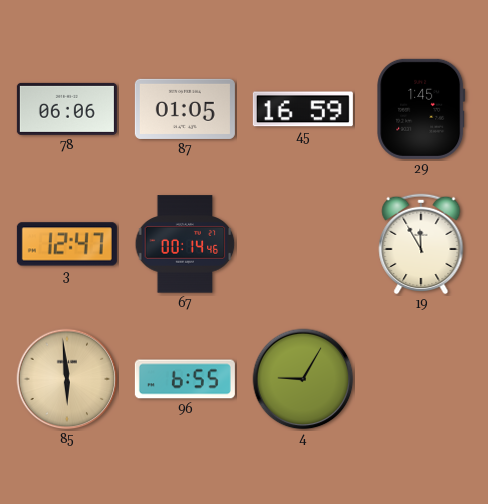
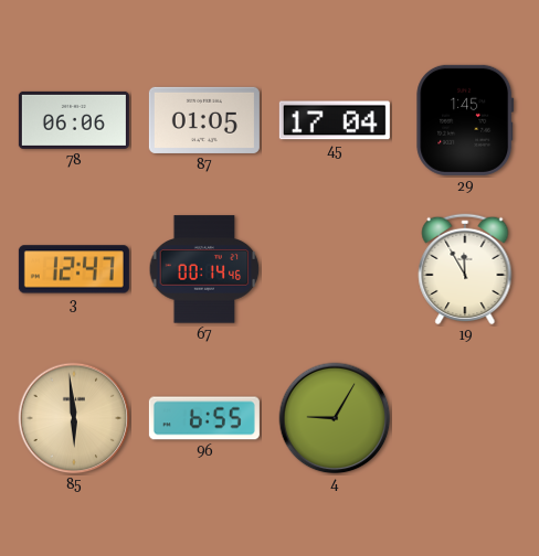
45: 16:59 -> 17:04 (335, 120)
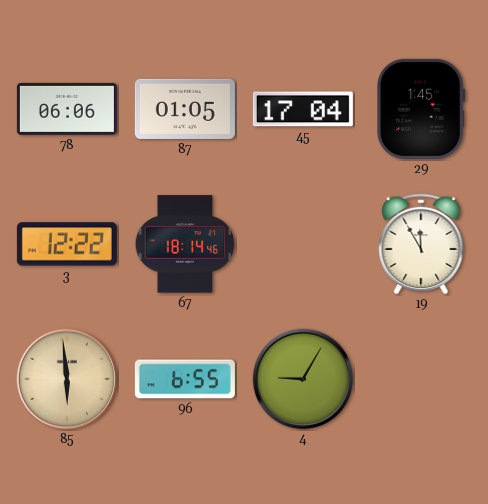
3: 12:47 -> 12:22 (67, 244)
67: 00:14 -> 18:14 (185, 244)
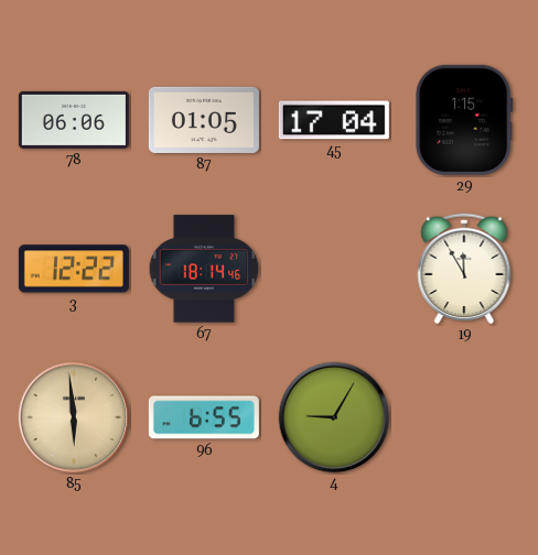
29: 1:45 -> 1:15 (464, 120)
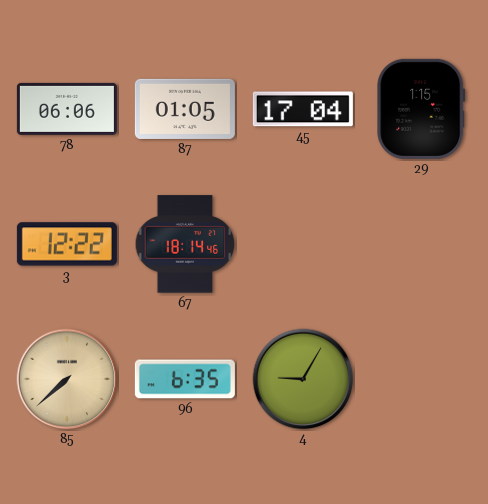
19: 11:55 -> none (464, 269)
85: 5:59 -> 7:38 (67, 379)
96: 6:55 -> 6:35 (185, 379)
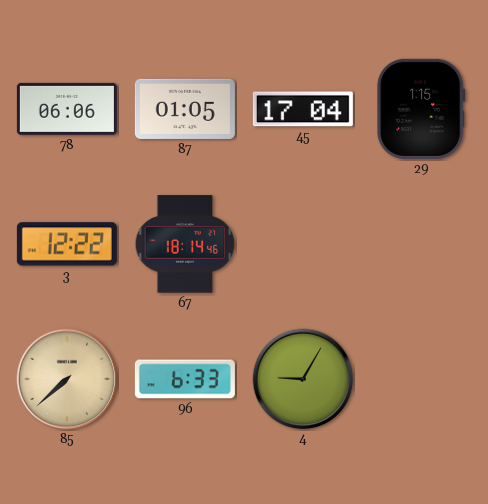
96: 6:35 -> 6:33 (185, 379)
